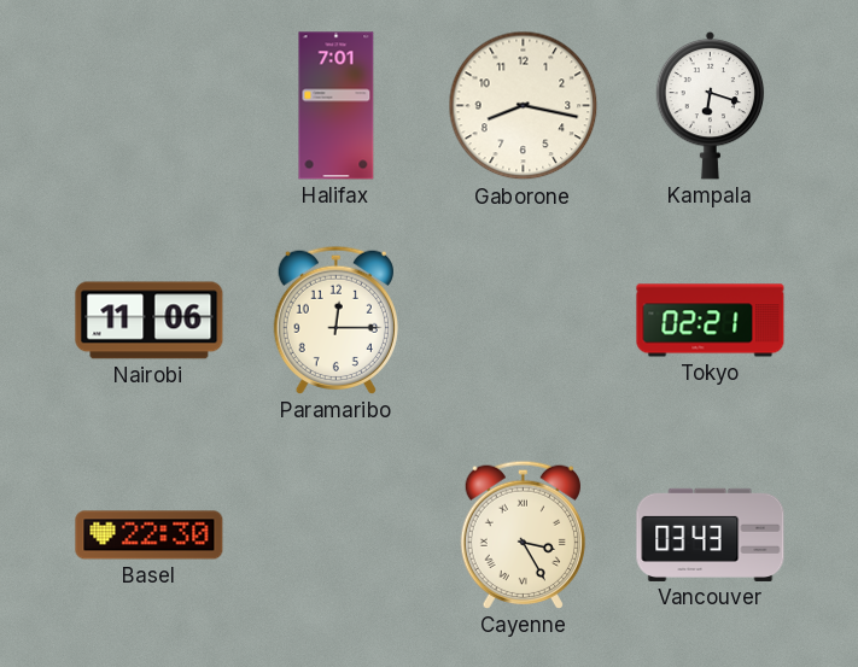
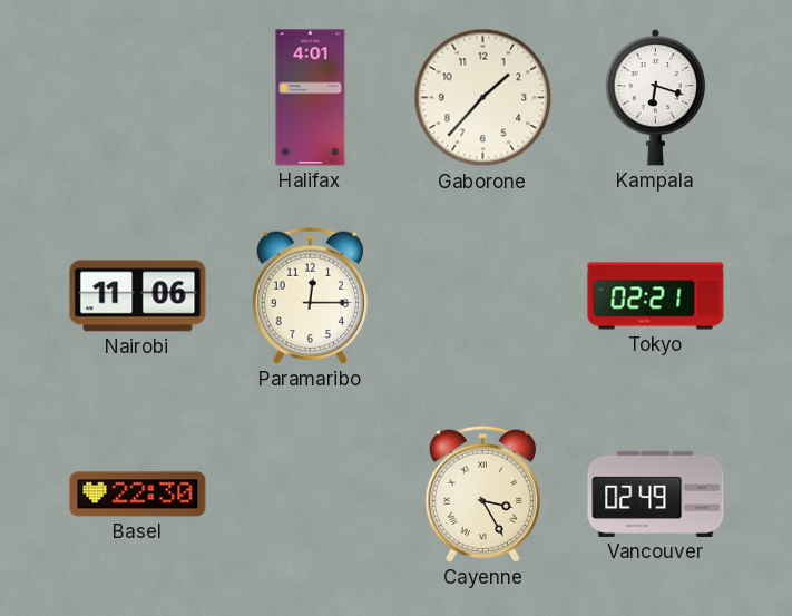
Halifax: 7:01 -> 4:01 (311, 98)
Gaborone: 8:17 -> 1:37 (483, 98)
Vancouver: 03:43 -> 02:49 (656, 493)
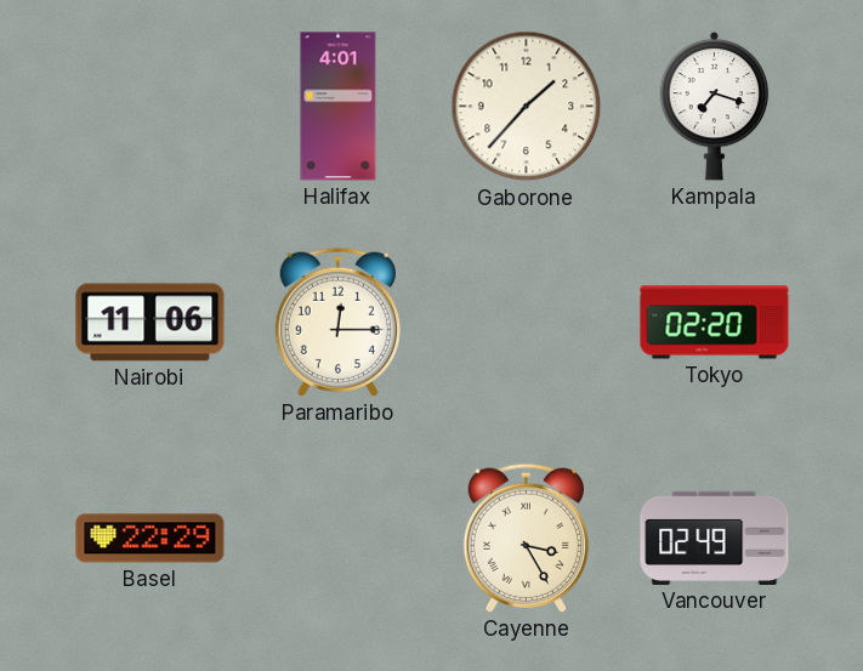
Kampala: 6:18 -> 7:18 (715, 106)
Tokyo: 02:21 -> 02:20 (715, 323)
Basel: 22:30 -> 22:29 (151, 539)
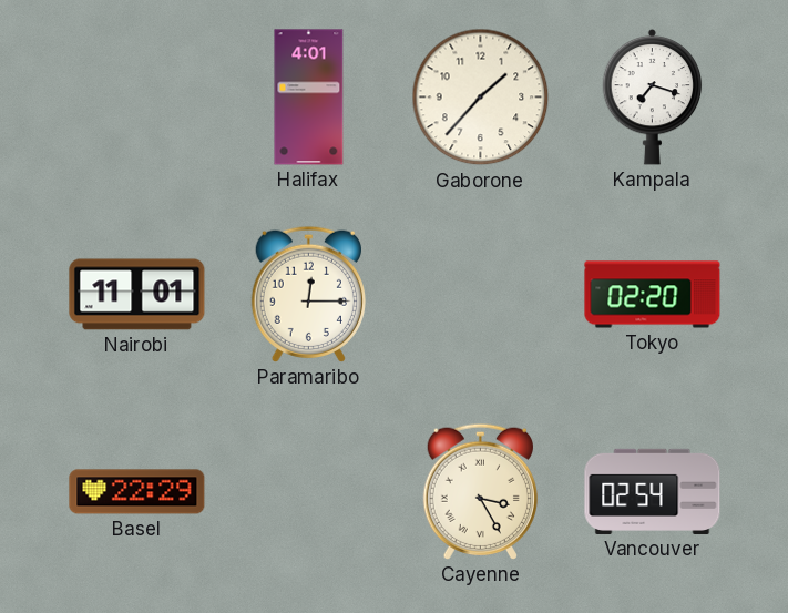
Nairobi: 11:06 -> 11:01 (137, 295)
Vancouver: 02:49 -> 02:54 (653, 491)
